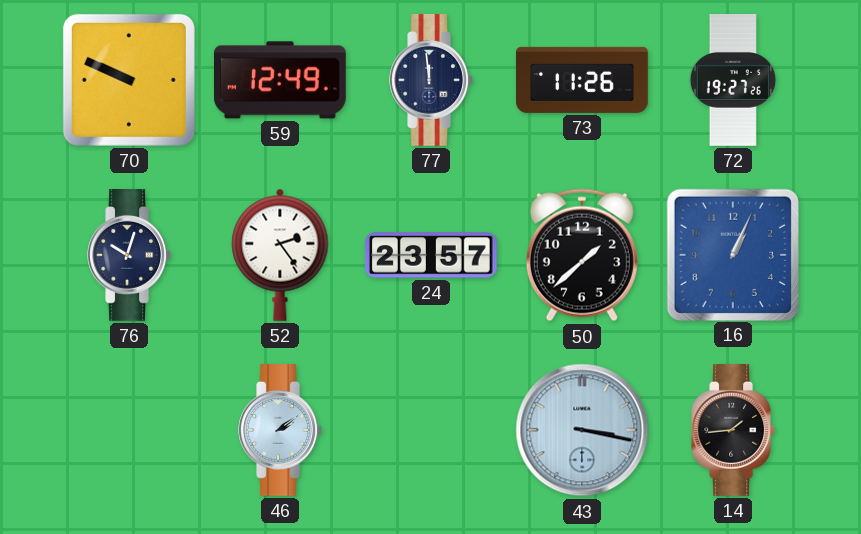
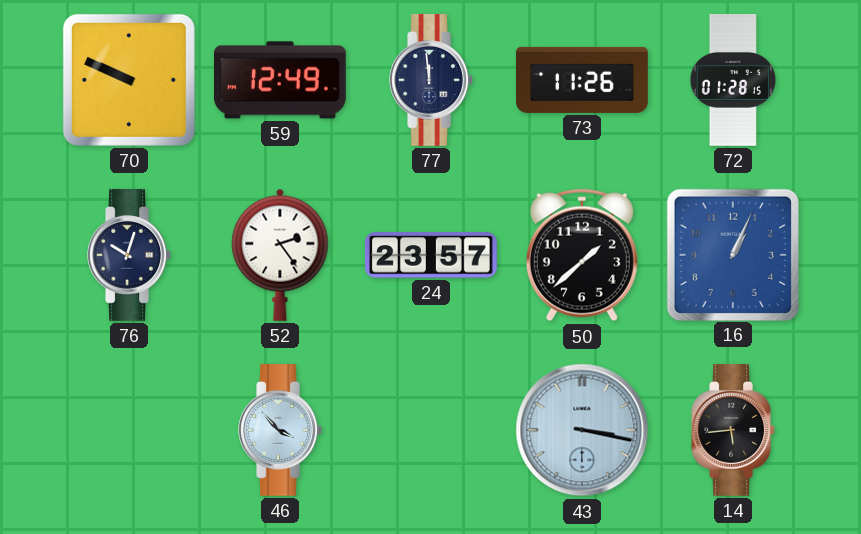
72: 19:27 -> 01:28 (732, 80)
46: 2:09 -> 3:53 (280, 431)
14: 1:44 -> 5:44 (733, 431)
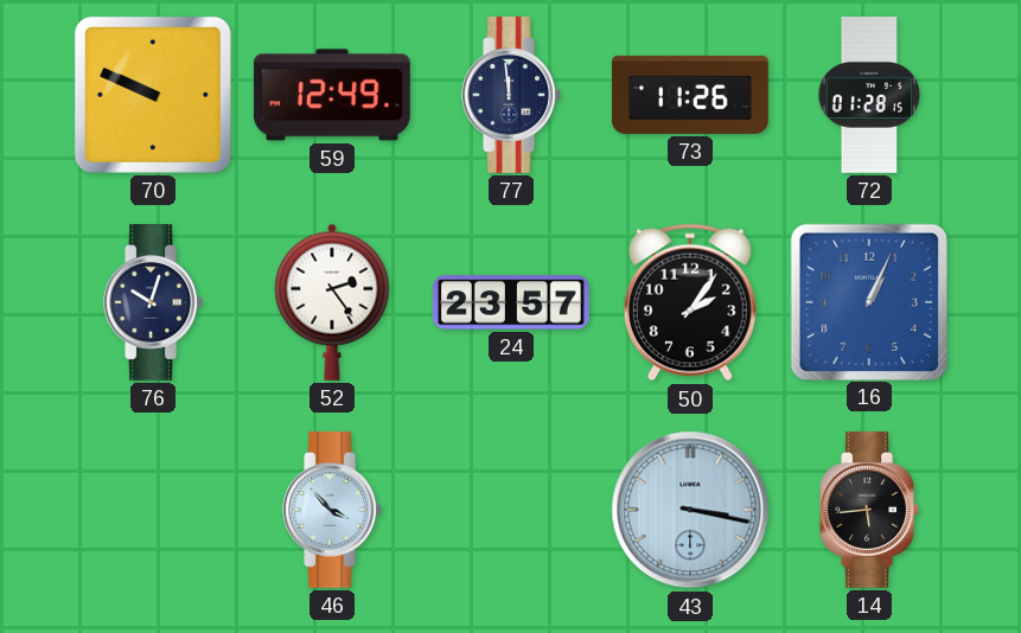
50: 1:38 -> 2:06 (690, 302)
